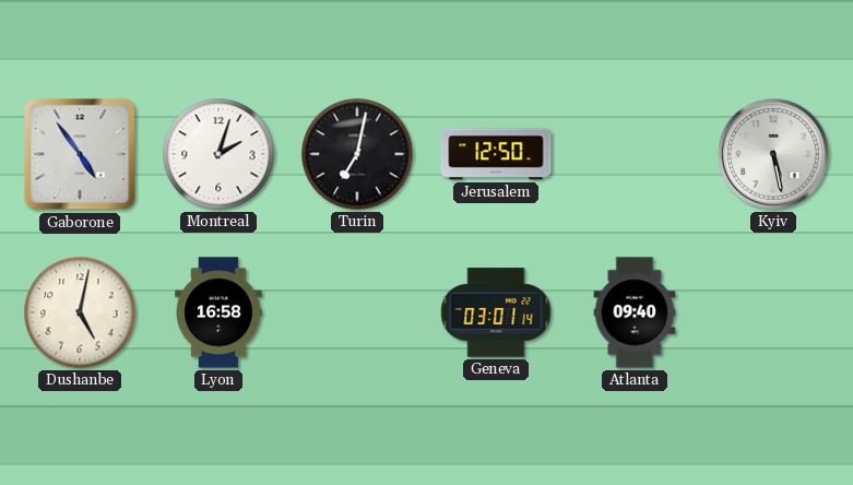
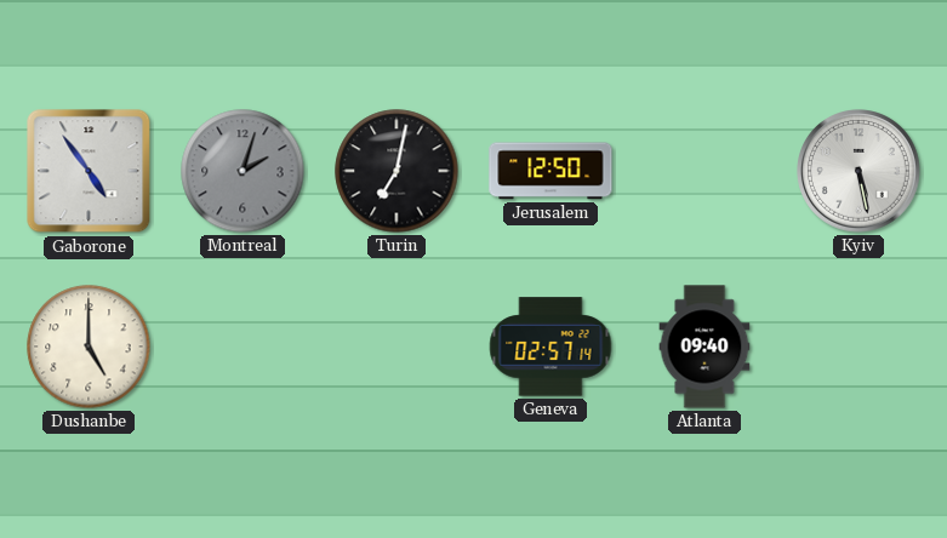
Montreal dial: white -> grey (243, 171)
Dushanbe: 5:02 -> 5:00 (89, 347)
Lyon: 16:58 -> none (218, 312)
Geneva: 03:01 -> 02:57 (550, 347)
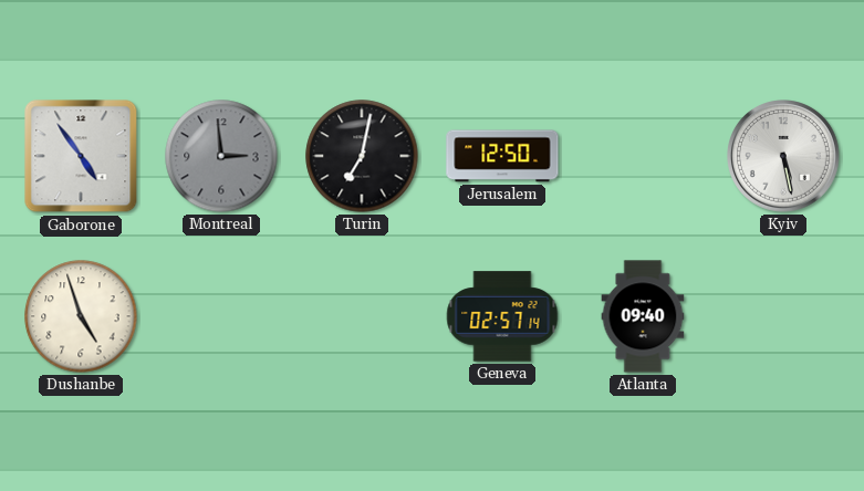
Montreal: 2:03 -> 2:59 (221, 156)
Dushanbe: 5:00 -> 4:57 (81, 316)
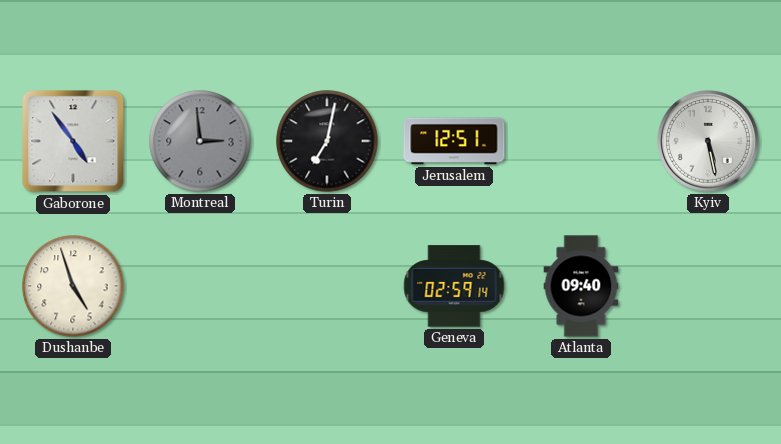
Jerusalem: 12:50 -> 12:51 (454, 141)
Geneva: 02:57 -> 02:59 (454, 286)
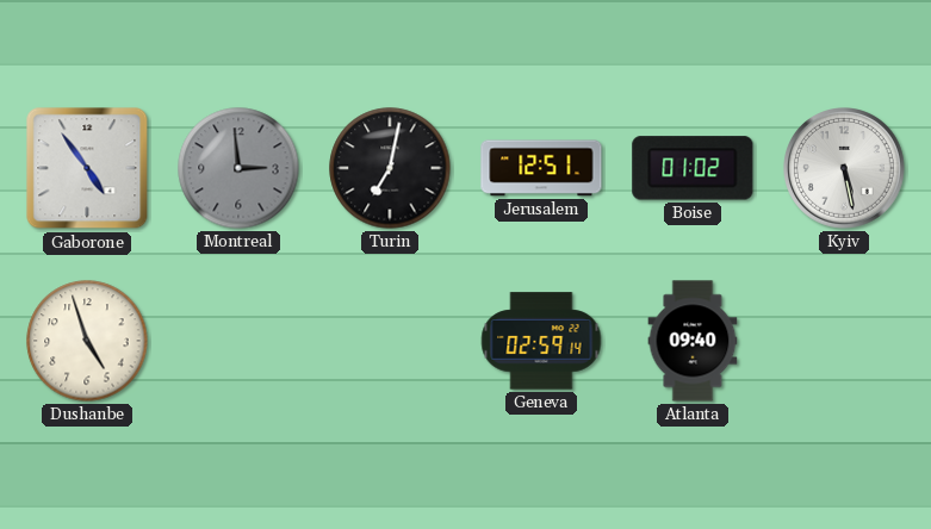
Boise: none -> 01:02 (693, 168)
